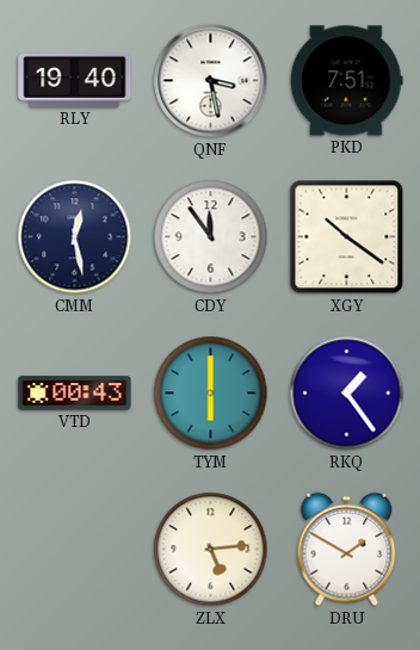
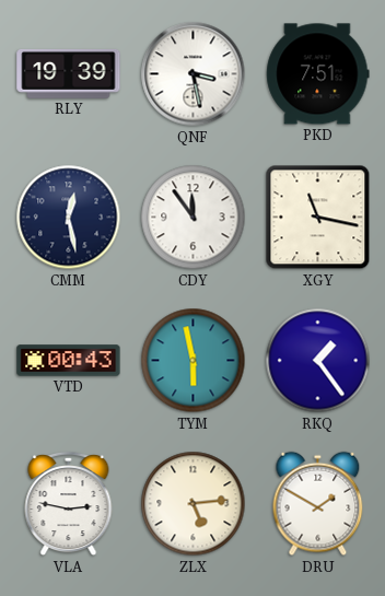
RLY: 19:40 -> 19:39 (69, 73)
XGY: 10:21 -> 11:17 (318, 218)
TYM: 6:00 -> 5:58 (194, 361)
VLA: none -> 2:47 (69, 504)
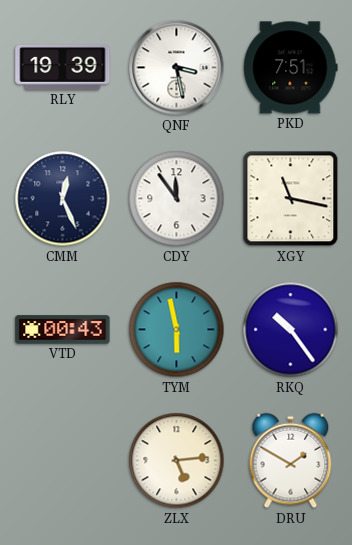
CMM: 12:28 -> 12:26 (63, 199)
RKQ: 1:24 -> 10:24 (291, 330)
VLA: 2:47 -> none (69, 504)
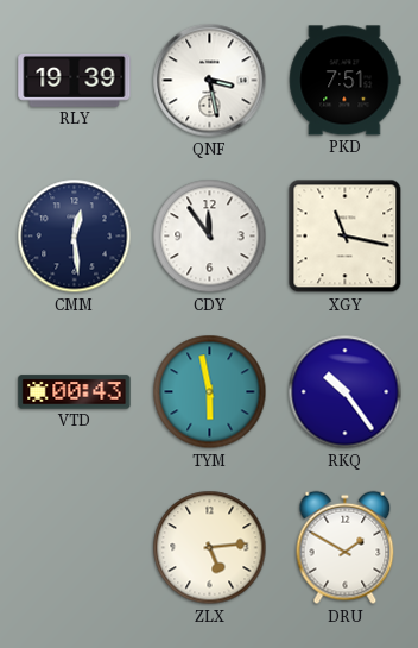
CMM: 12:26 -> 12:29 (75, 237)
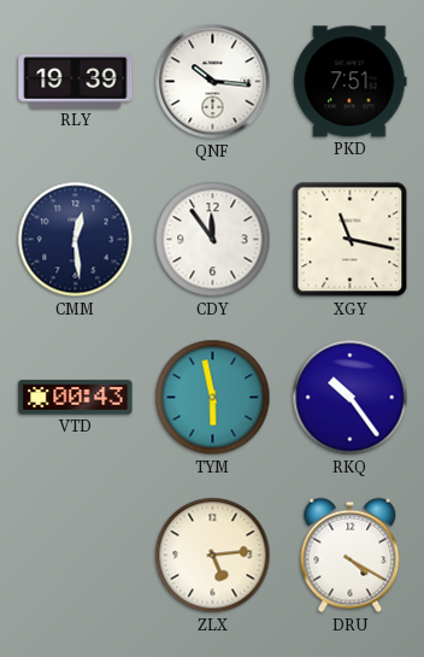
QNF: 3:28 -> 10:16 (213, 82)
DRU: 1:50 -> 4:20 (351, 556)
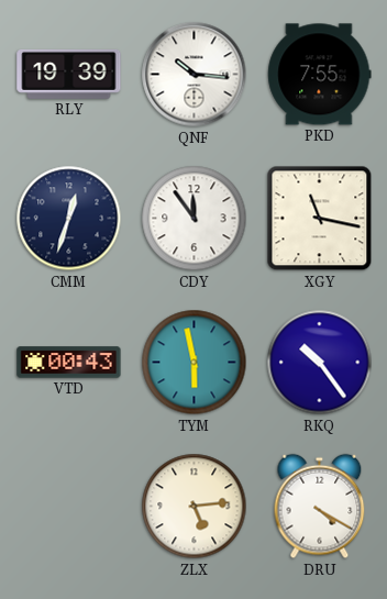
PKD: 7:51 -> 7:55 (320, 75)
CMM: 12:29 -> 12:33 (69, 219)
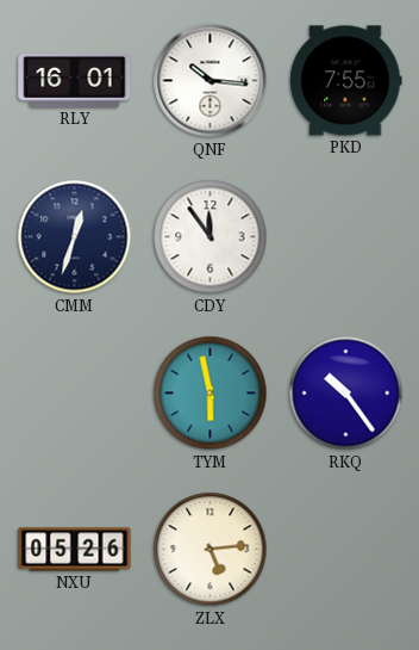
RLY: 19:39 -> 16:01 (75, 80)
XGY: 11:17 -> none (320, 219)
VTD: 00:43 -> none (69, 363)
NXU: none -> 05:26 (75, 550)
DRU: 4:20 -> none (320, 507)
